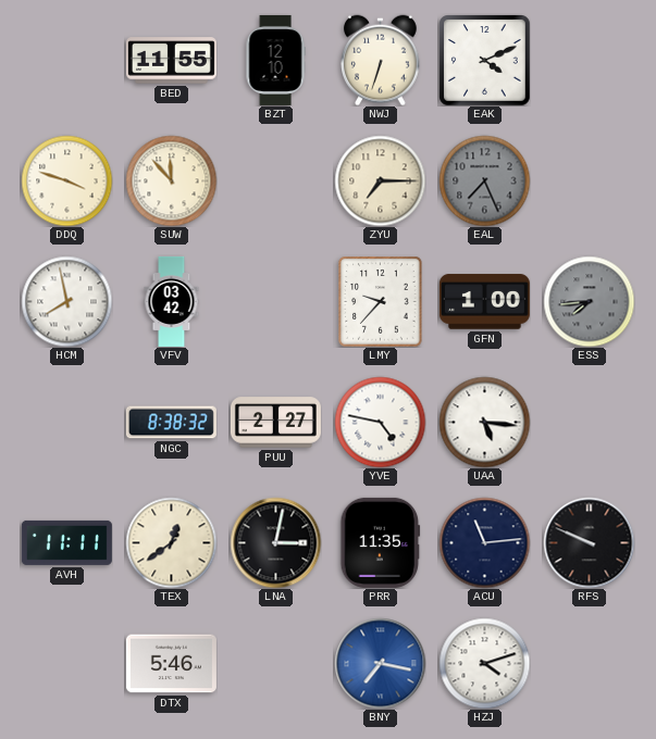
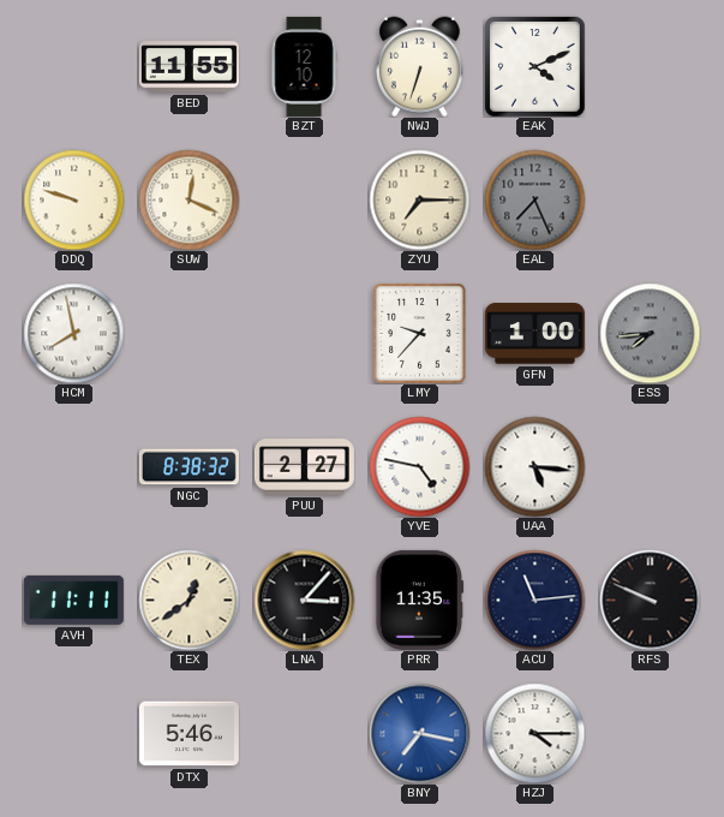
DDQ: 3:48 -> 9:48 (73, 199)
SUW: 11:53 -> 12:19 (189, 199)
VFV: 03:42 -> none (172, 301)
LNA: 3:02 -> 3:07 (304, 600)
HZJ: 4:12 -> 4:15 (534, 733)
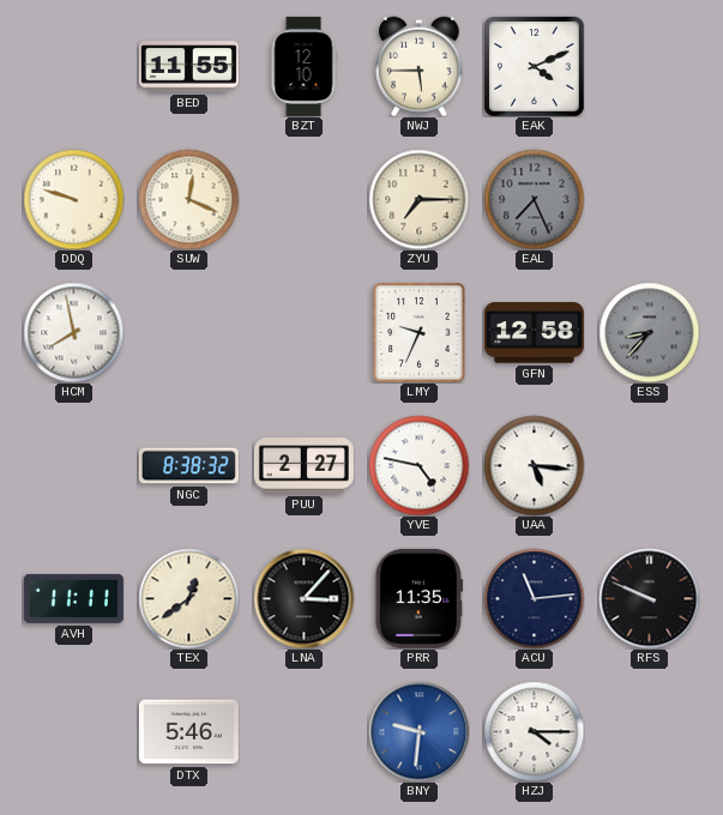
NWJ: 6:33 -> 5:45 (420, 66)
LMY: 9:37 -> 9:34 (420, 332)
GFN: 1:00 -> 12:58 (534, 333)
ESS: 7:44 -> 8:37 (649, 332)
BNY: 7:17 -> 9:31 (418, 731)
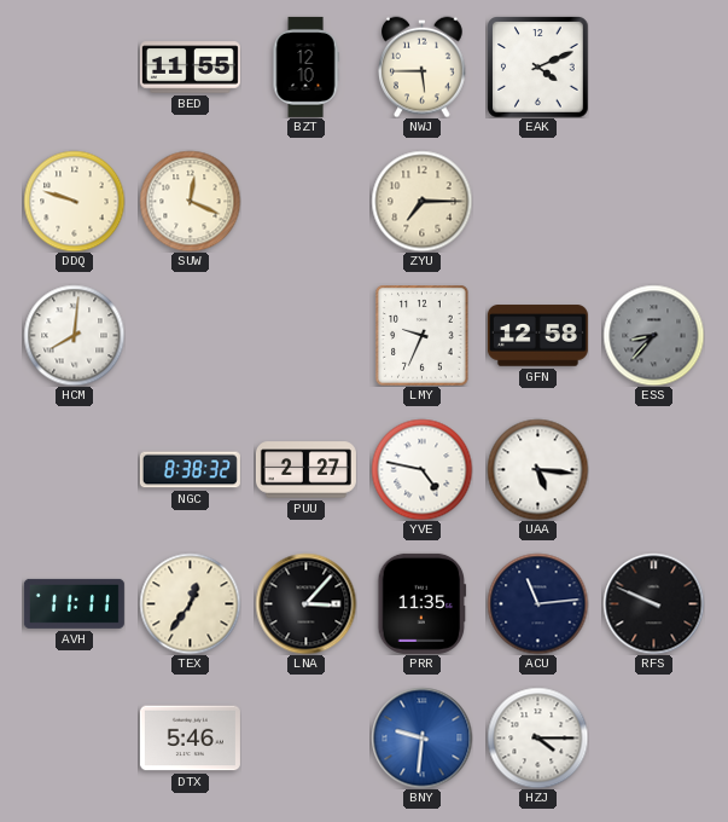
EAL: 7:26 -> none (534, 199)
HCM: 7:58 -> 8:01 (74, 335)
TEX: 12:39 -> 12:36 (190, 603)
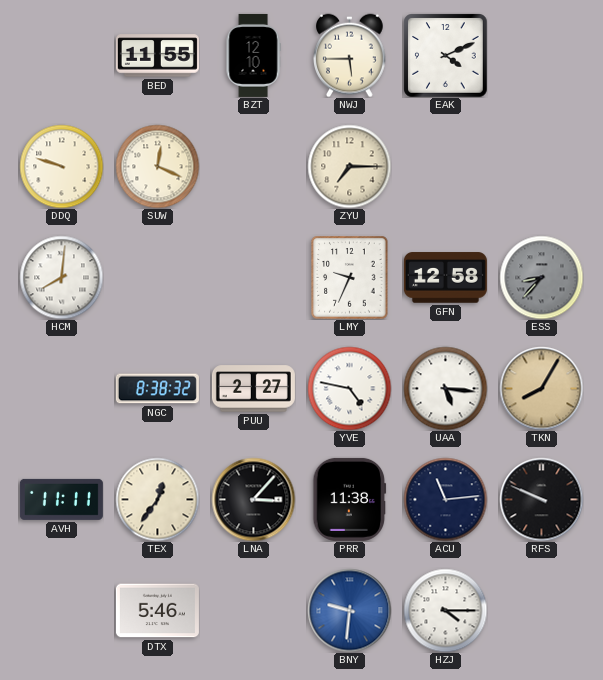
TKN: none -> 8:05 (541, 388)
PRR: 11:35 -> 11:38 (350, 499)
